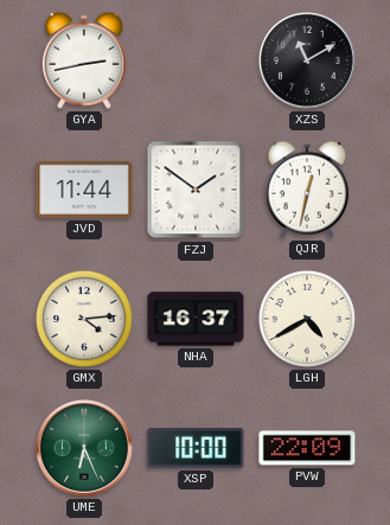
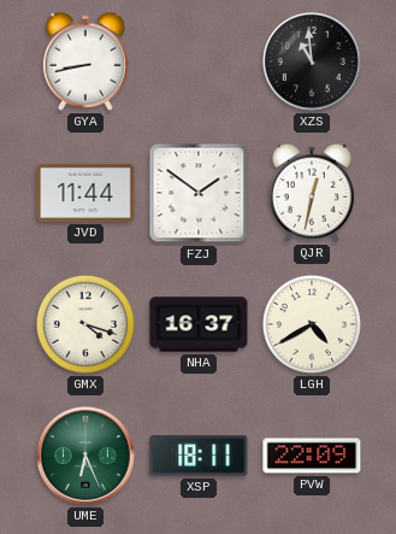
GYA: 2:43 -> 8:43 (85, 61)
XZS: 11:10 -> 10:59 (312, 61)
GMX: 4:14 -> 4:18 (85, 324)
XSP: 10:00 -> 18:11 (199, 456)
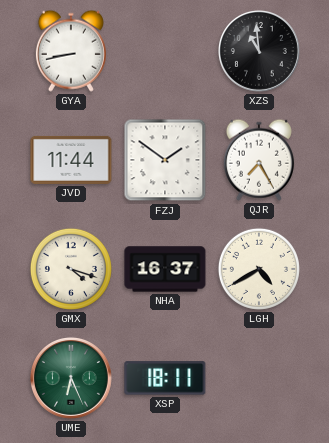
QJR: 12:32 -> 7:25 (259, 160)
PVW: 22:09 -> none (312, 456)
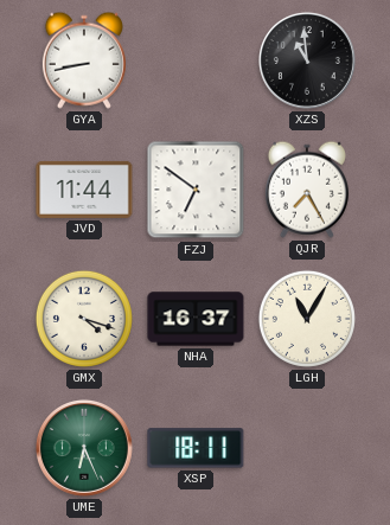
FZJ: 1:51 -> 6:51 (196, 190)
LGH: 4:40 -> 11:05 (307, 319)
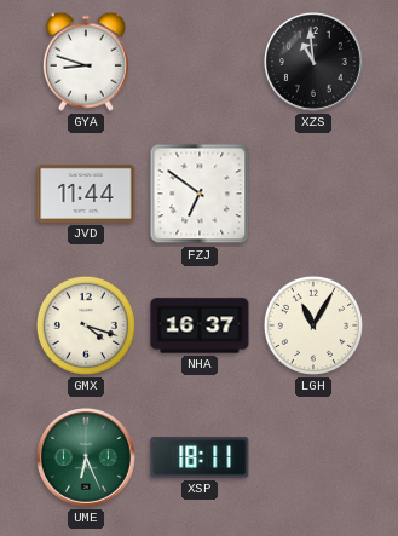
GYA: 8:43 -> 8:48 (86, 62)
QJR: 7:25 -> none (307, 190)
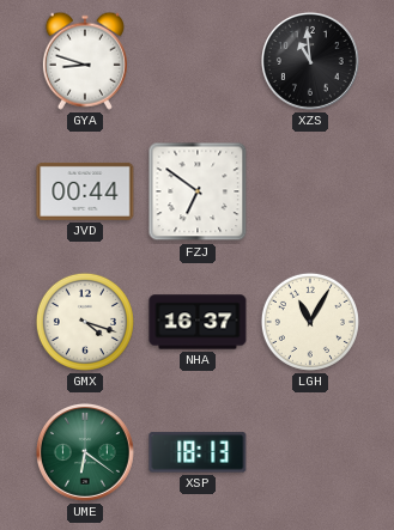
JVD: 11:44 -> 00:44 (85, 191)
UME: 6:26 -> 6:21 (85, 452)
XSP: 18:11 -> 18:13 (198, 452)
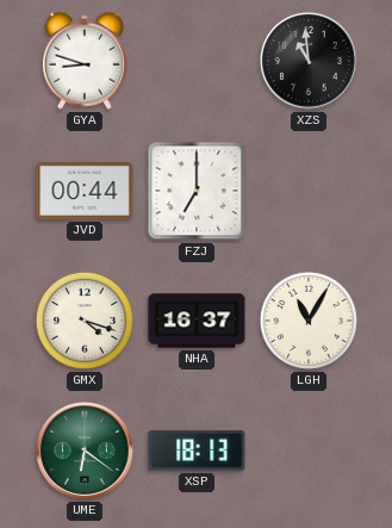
FZJ: 6:51 -> 7:00 (197, 191)
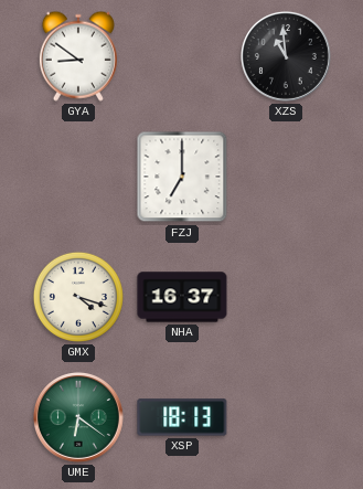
GYA: 8:48 -> 8:51 (78, 56)
JVD: 00:44 -> none (85, 191)
LGH: 11:05 -> none (309, 321)
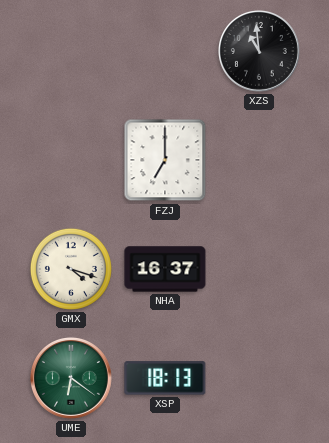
GYA: 8:51 -> none (78, 56)
